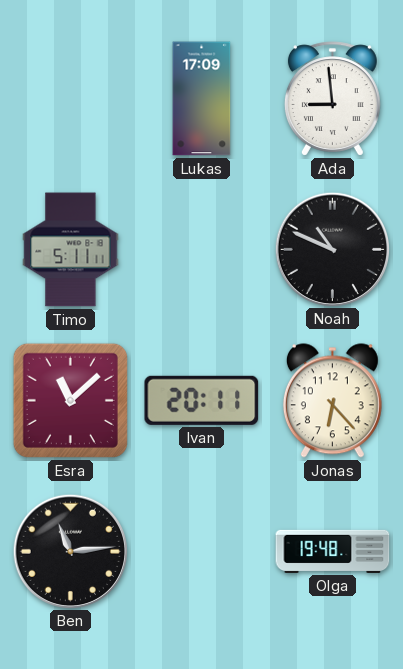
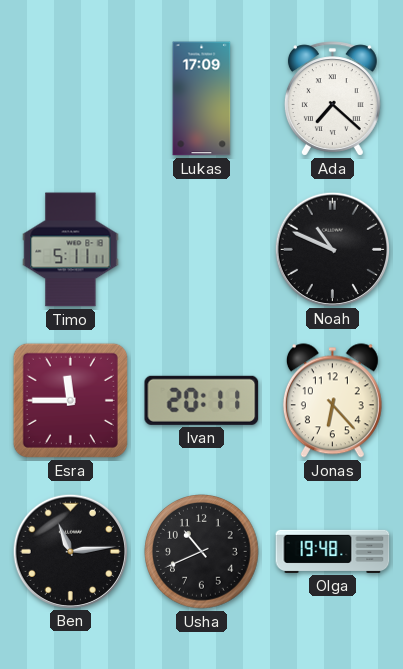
Ada: 8:59 -> 7:22 (332, 99)
Esra: 11:08 -> 11:45 (70, 400)
Usha: none -> 10:41 (202, 552)
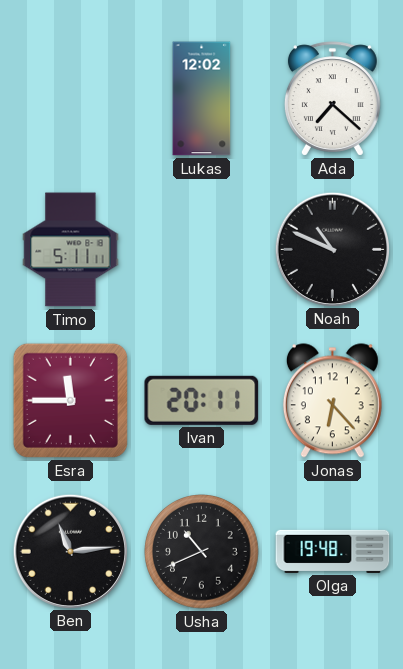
Lukas: 17:09 -> 12:02 (202, 99)
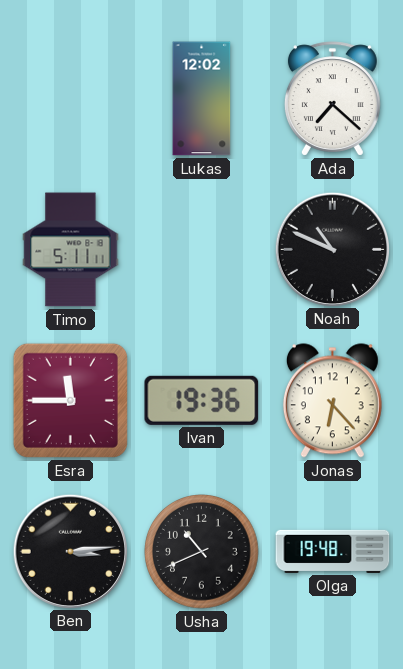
Ivan: 20:11 -> 19:36 (202, 400)
Ben: 11:14 -> 3:14 (70, 551)
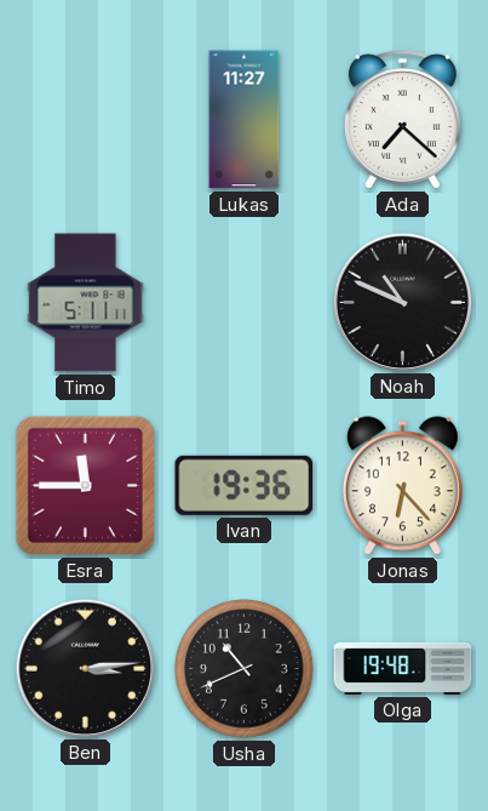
Lukas: 12:02 -> 11:27 (245, 120)
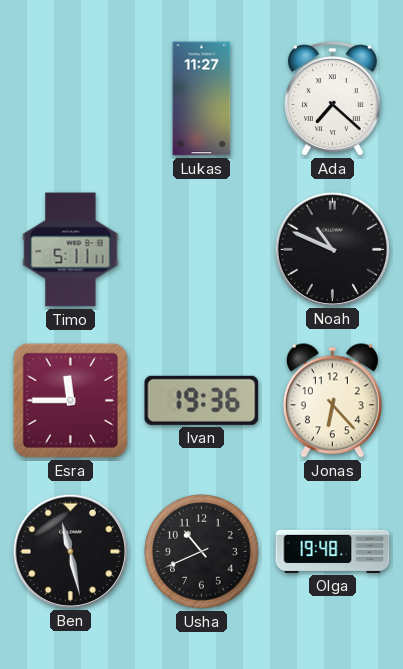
Ben: 3:14 -> 11:28 (70, 551)
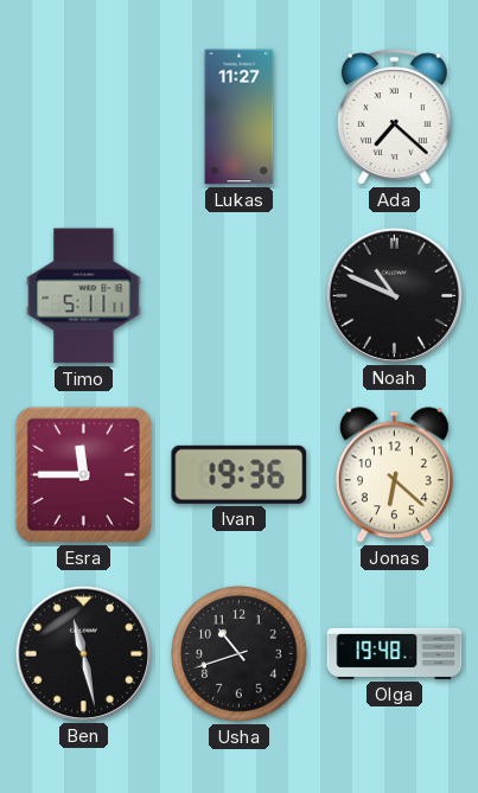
Jonas: 6:23 -> 6:22 (394, 475)
Usha: 10:41 -> 10:42 (240, 654)
